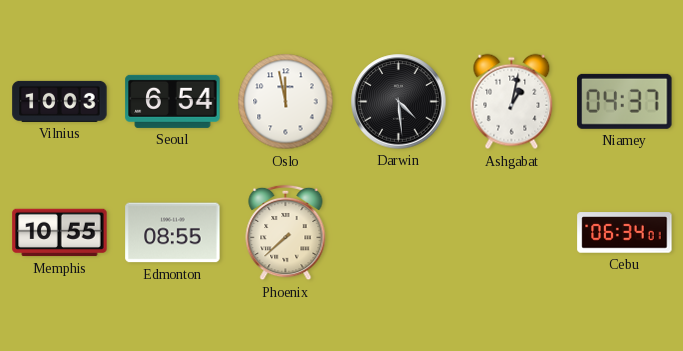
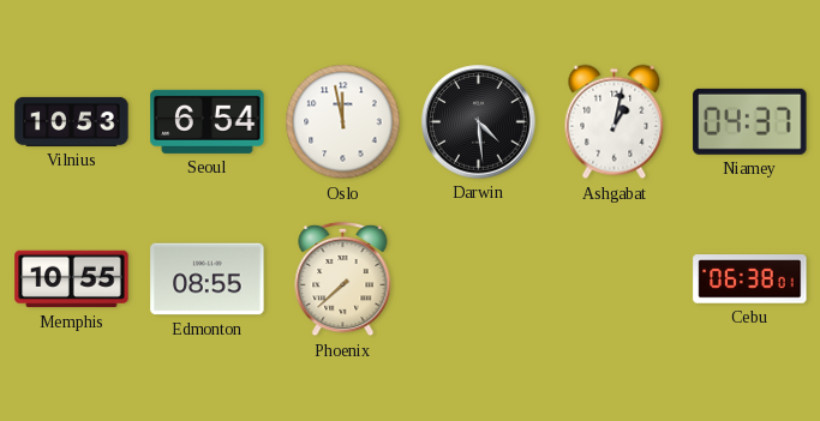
Vilnius: 10:03 -> 10:53 (72, 121)
Cebu: 06:34 -> 06:38 (750, 279)
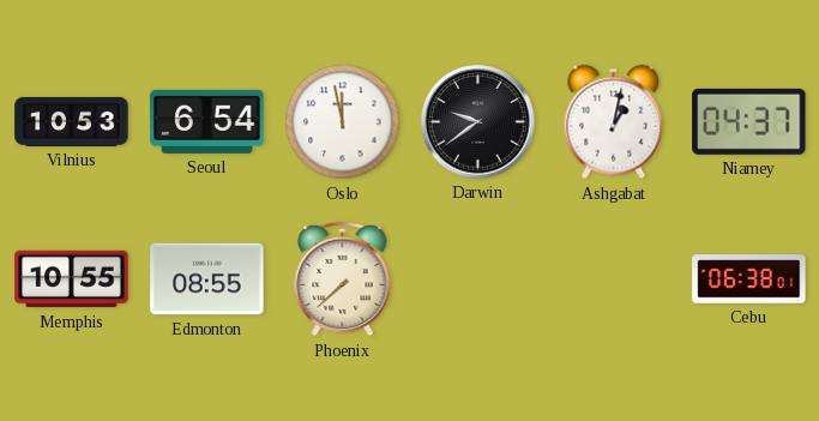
Darwin: 4:29 -> 9:39 (478, 122)
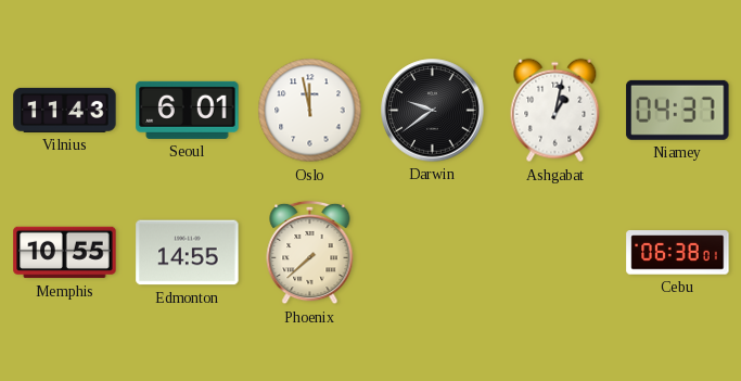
Vilnius: 10:53 -> 11:43 (65, 110)
Seoul: 6:54 -> 6:01 (188, 110)
Edmonton: 08:55 -> 14:55 (188, 253)
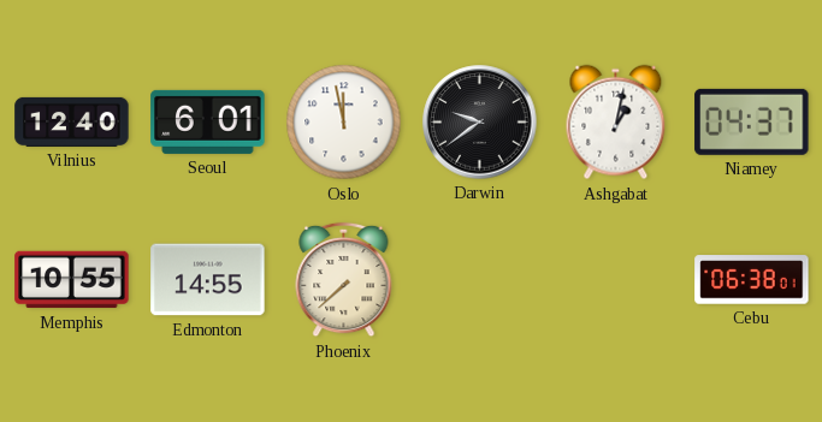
Vilnius: 11:43 -> 12:40 (72, 121)
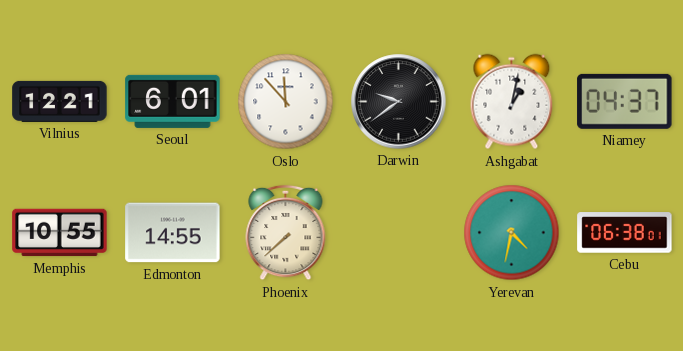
Vilnius: 12:40 -> 12:21 (60, 101)
Oslo: 11:58 -> 11:53 (286, 102)
Yerevan: none -> 4:32 (512, 233)
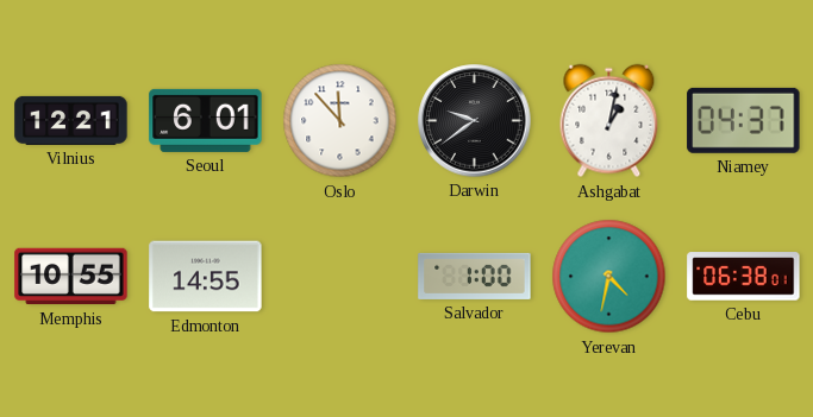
Phoenix: 7:38 -> none (286, 233)
Salvador: none -> 1:00 (475, 276)
